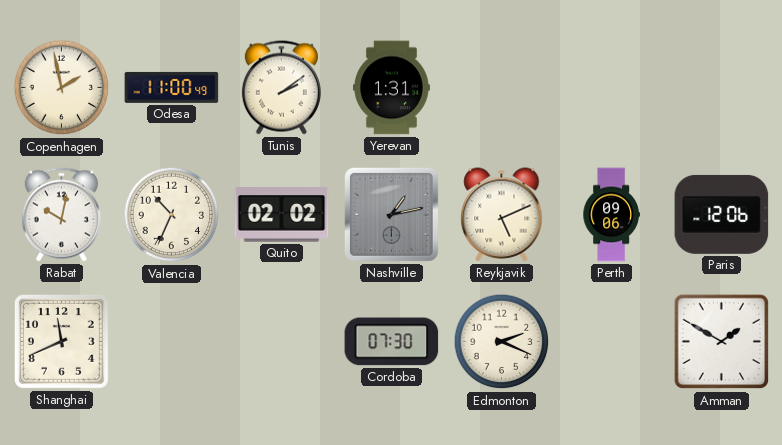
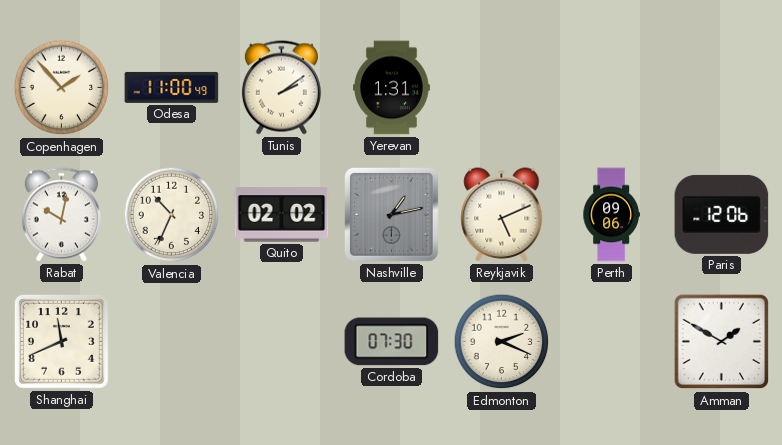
Copenhagen: 1:58 -> 1:53 (62, 88)
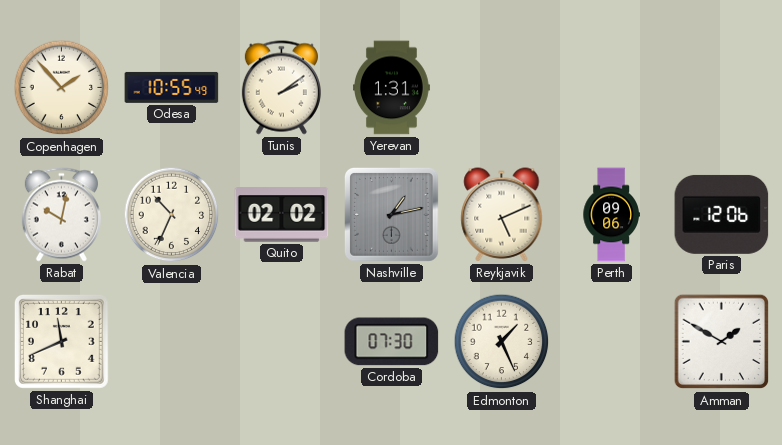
Odesa: 11:00 -> 10:55 (172, 87)
Edmonton: 2:19 -> 1:26 (502, 342)
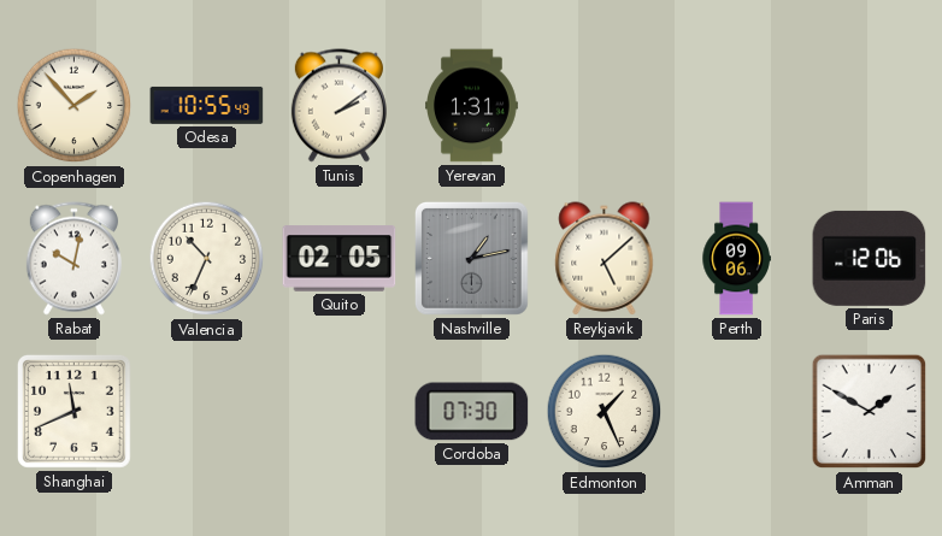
Quito: 02:02 -> 02:05 (340, 259)
Reykjavik: 5:11 -> 5:08 (605, 259)
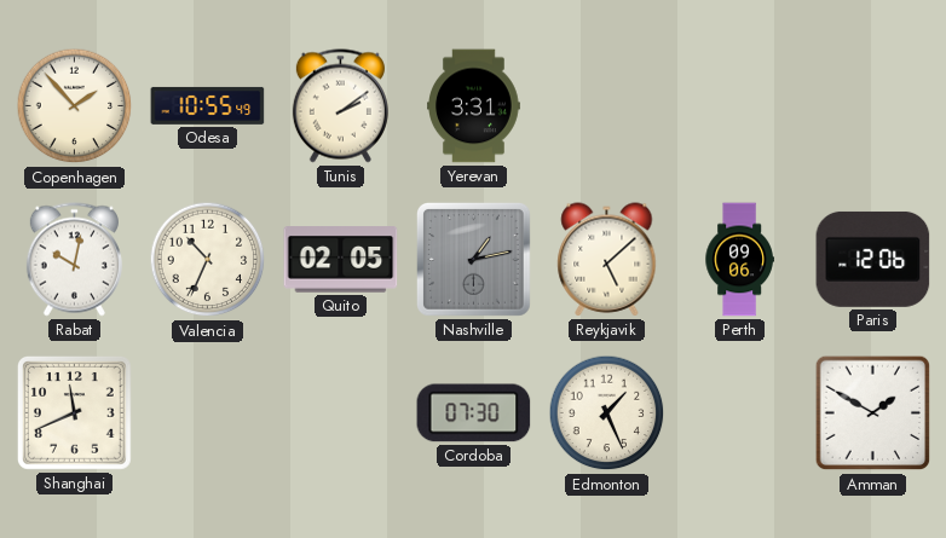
Yerevan: 1:31 -> 3:31 (474, 106)
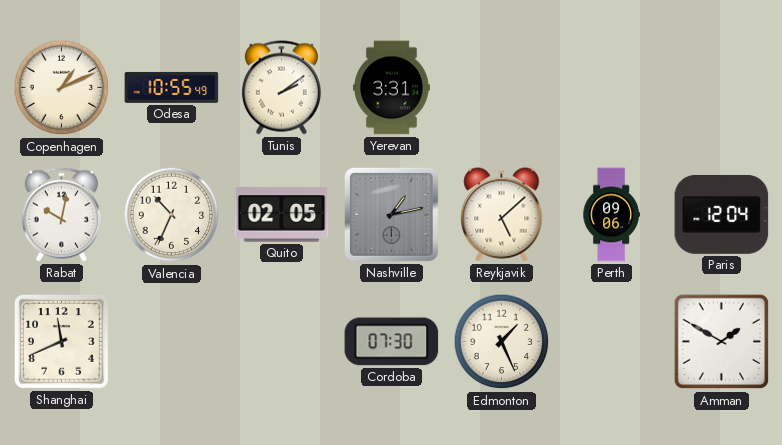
Copenhagen: 1:53 -> 1:11 (62, 88)
Paris: 12:06 -> 12:04 (722, 214)
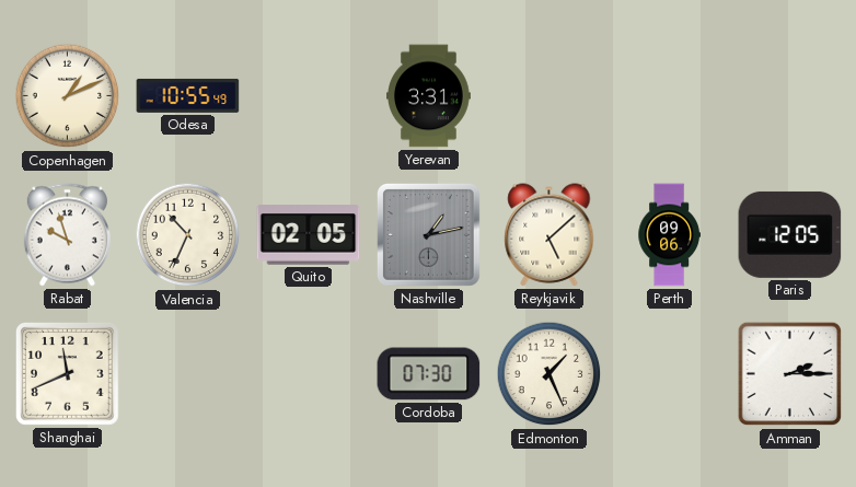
Tunis: 2:09 -> none (281, 88)
Rabat: 10:02 -> 9:57 (67, 235)
Paris: 12:04 -> 12:05 (790, 234)
Amman: 1:50 -> 2:15 (790, 374)
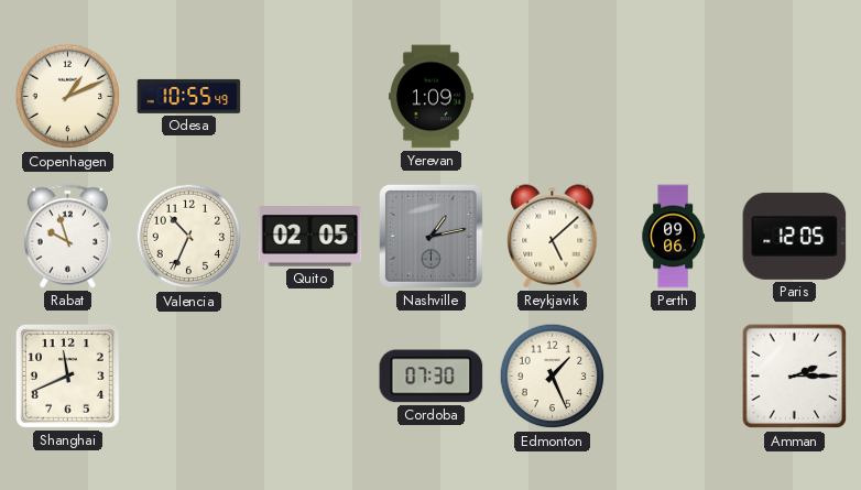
Yerevan: 3:31 -> 1:09 (432, 97)
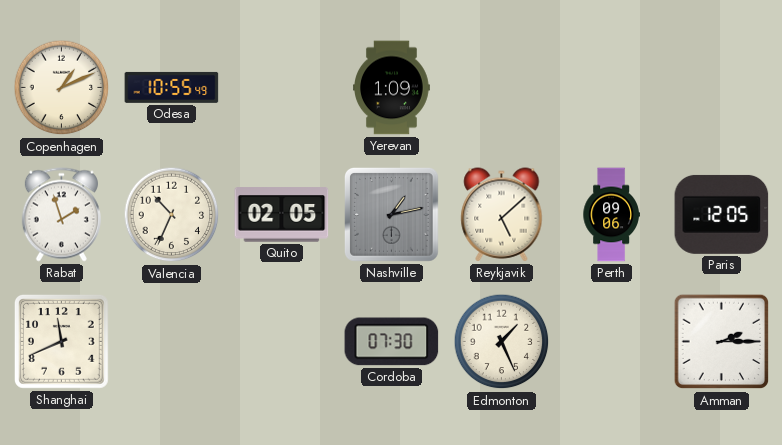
Rabat: 9:57 -> 1:57 (61, 215)
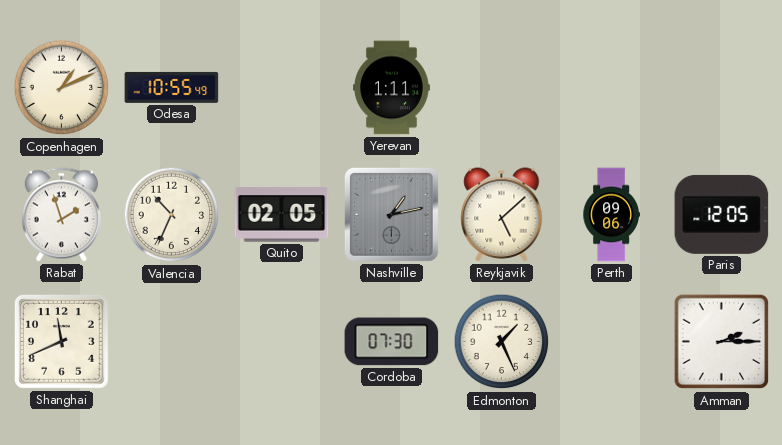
Yerevan: 1:09 -> 1:11 (392, 88)
